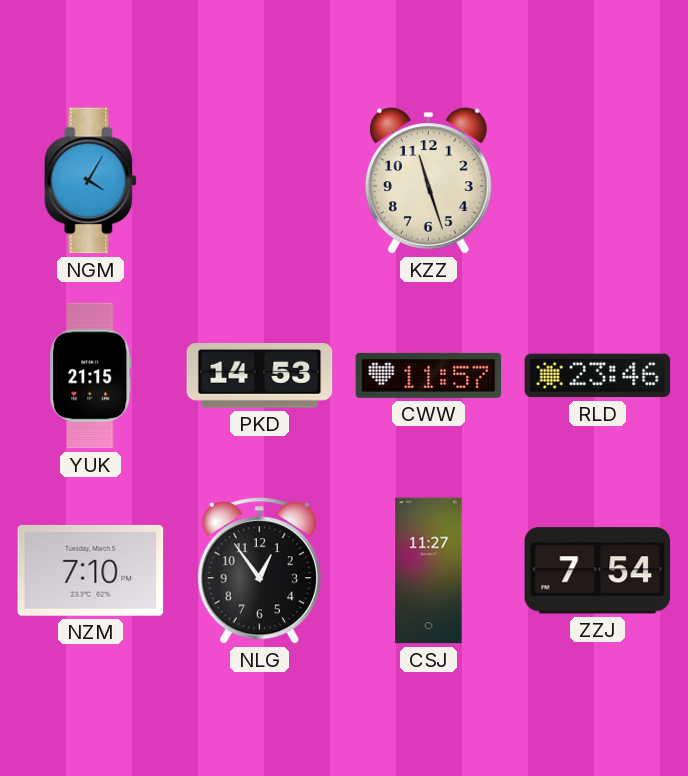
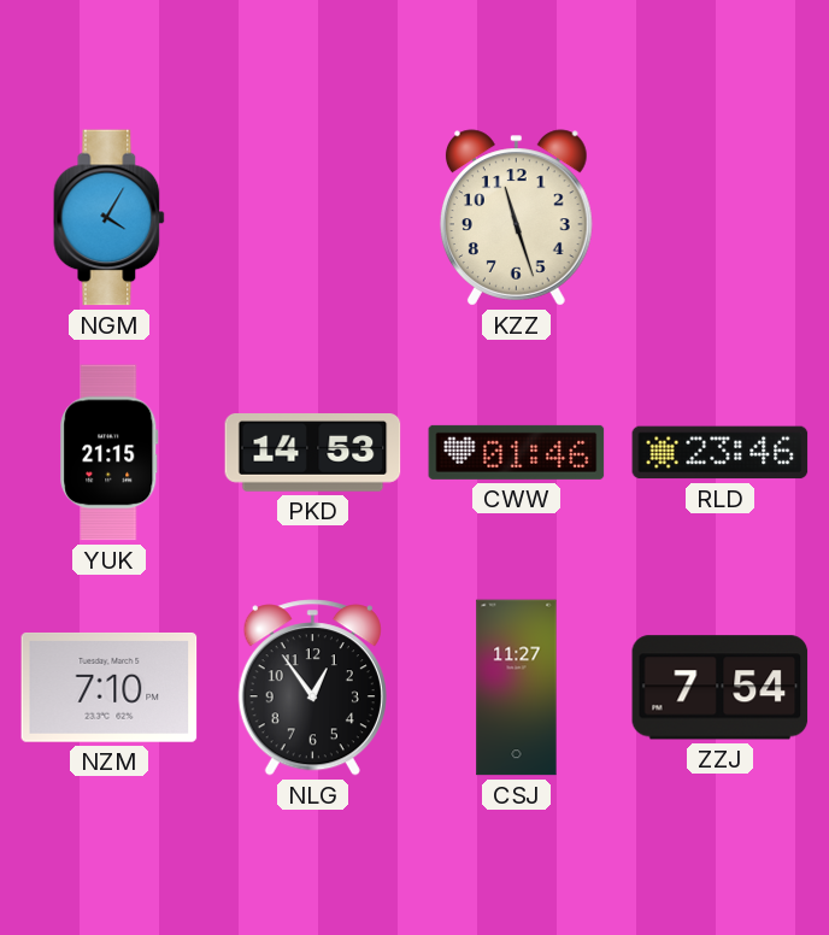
CWW: 11:57 -> 01:46 (517, 452)
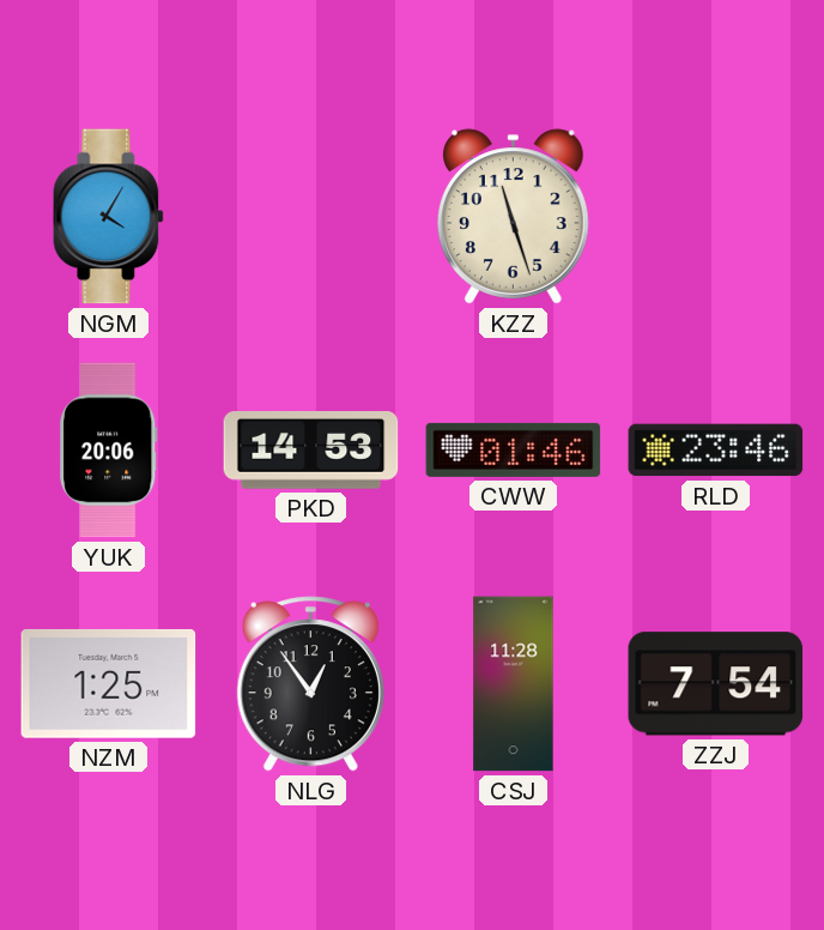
YUK: 21:15 -> 20:06 (109, 451)
NZM: 7:10 -> 1:25 (109, 683)
CSJ: 11:27 -> 11:28 (514, 684)
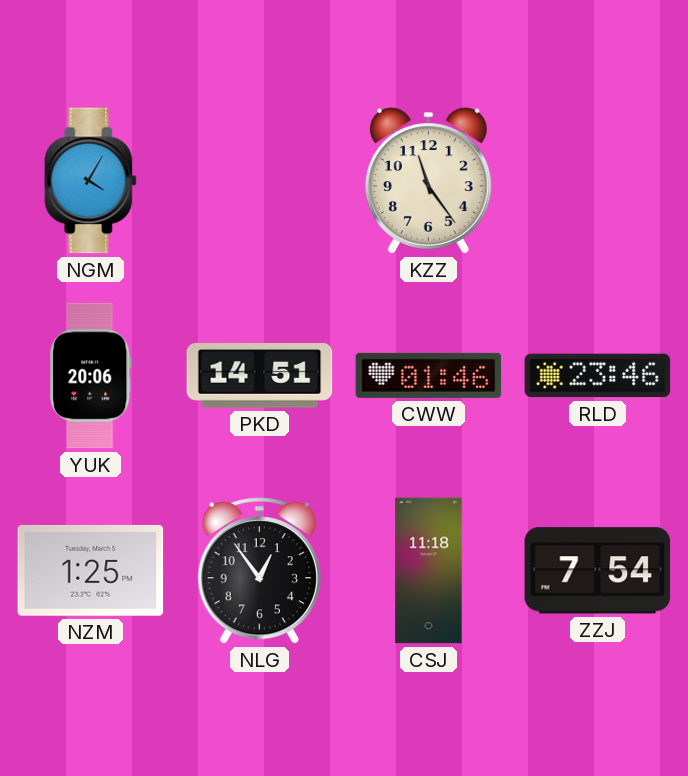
KZZ: 11:27 -> 11:24 (428, 181)
PKD: 14:53 -> 14:51 (260, 376)
CSJ: 11:28 -> 11:18 (429, 571)
